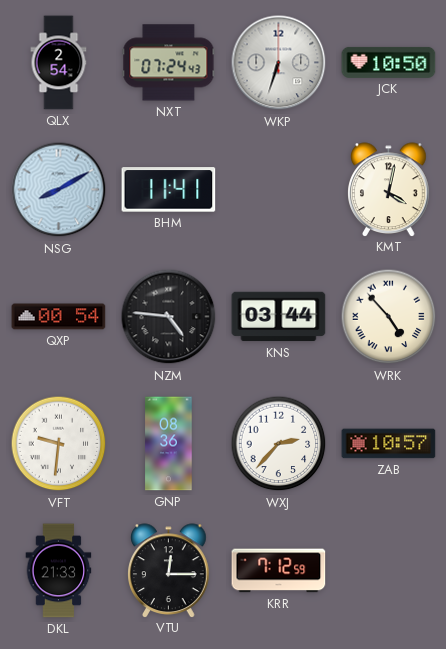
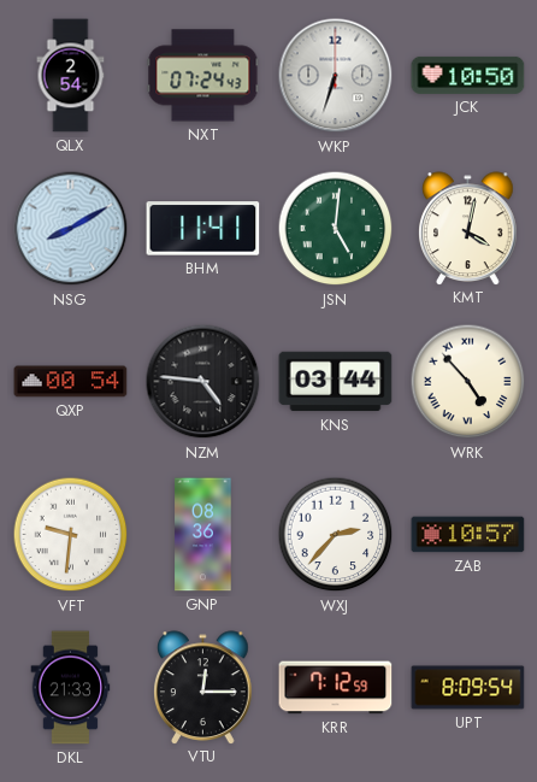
JSN: none -> 5:01 (336, 229)
UPT: none -> 8:09 (468, 688)
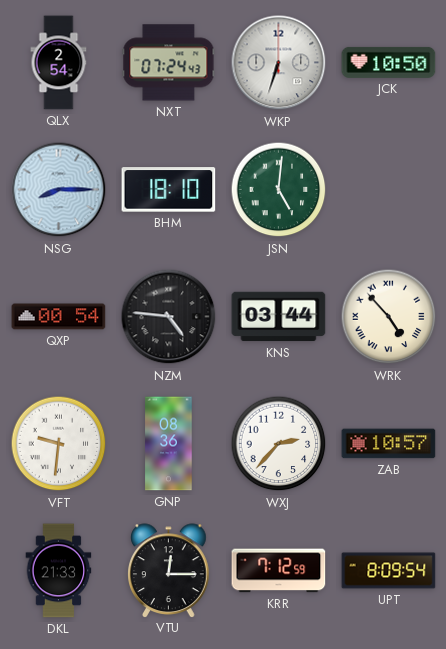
NSG: 8:10 -> 8:15 (59, 190)
BHM: 11:41 -> 18:10 (169, 190)
KMT: 4:02 -> none (468, 228)
